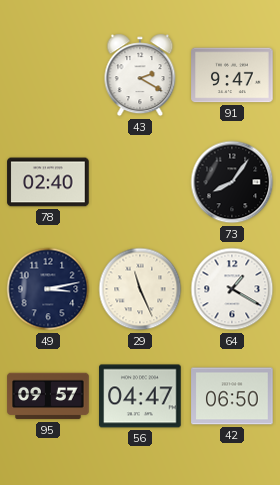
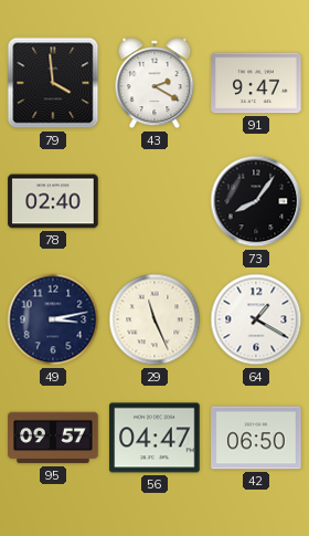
79: none -> 3:59 (53, 83)
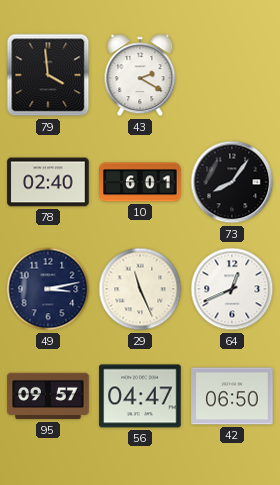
91: 9:47 -> none (256, 83)
10: none -> 6:01 (140, 182)
64: 1:20 -> 12:41 (232, 289)
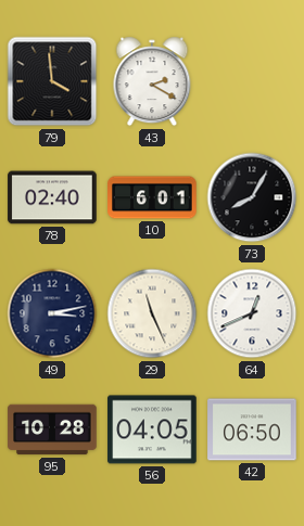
73: 8:06 -> 8:05 (252, 197)
95: 09:57 -> 10:28 (52, 429)
56: 04:47 -> 04:05 (152, 429)
